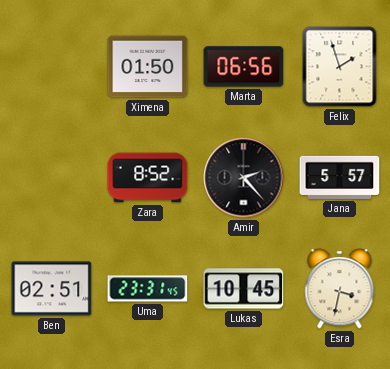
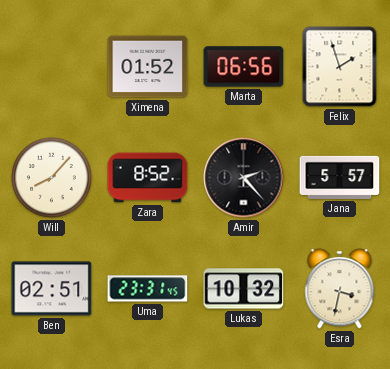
Ximena: 01:50 -> 01:52 (148, 67)
Will: none -> 8:07 (52, 178)
Lukas: 10:45 -> 10:32 (244, 289)
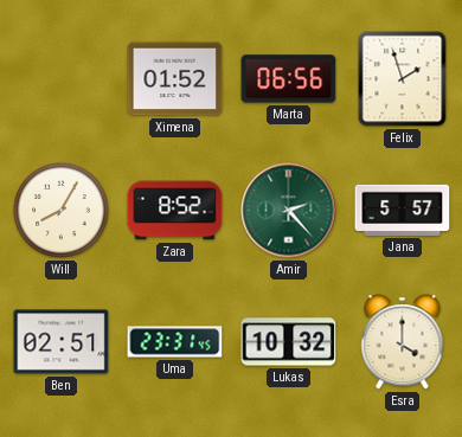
Will: 8:07 -> 8:05 (62, 211)
Amir dial: black -> green (289, 211)
Esra: 3:32 -> 4:00 (403, 342)
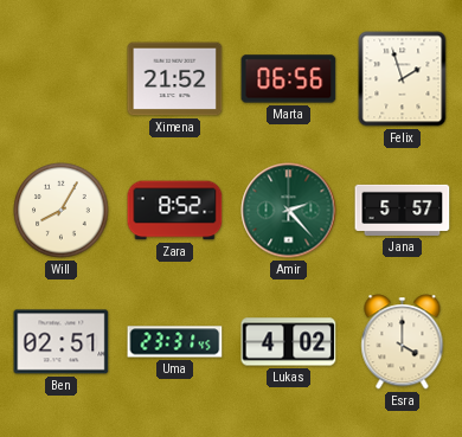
Ximena: 01:52 -> 21:52 (175, 79)
Lukas: 10:32 -> 4:02 (289, 342)
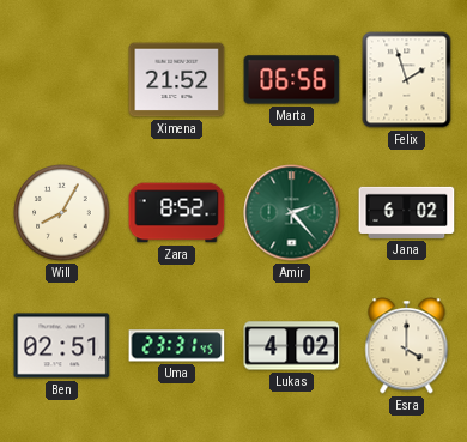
Jana: 5:57 -> 6:02 (407, 212)
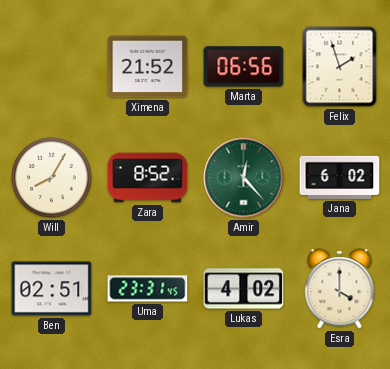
Amir: 2:23 -> 12:23 (244, 178)
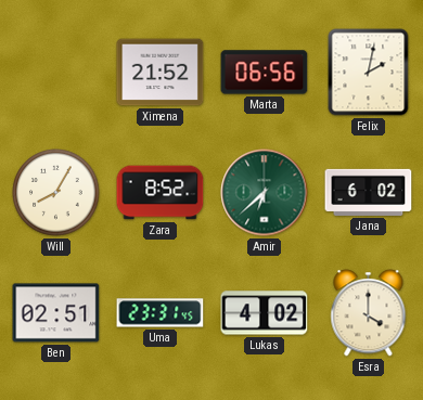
Felix: 1:57 -> 2:02 (369, 73)
Amir: 12:23 -> 6:38 (265, 193)
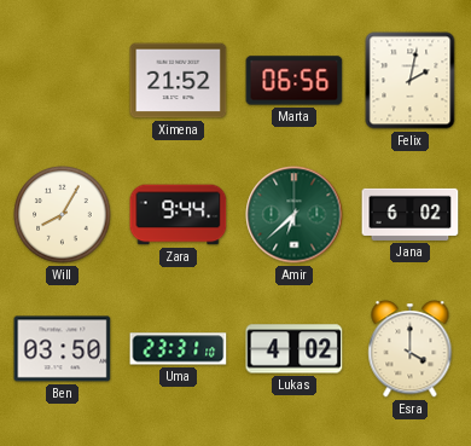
Zara: 8:52 -> 9:44 (179, 215)
Ben: 02:51 -> 03:50 (63, 349)
Uma: 23:31:45 -> 23:31:10 (179, 349)
